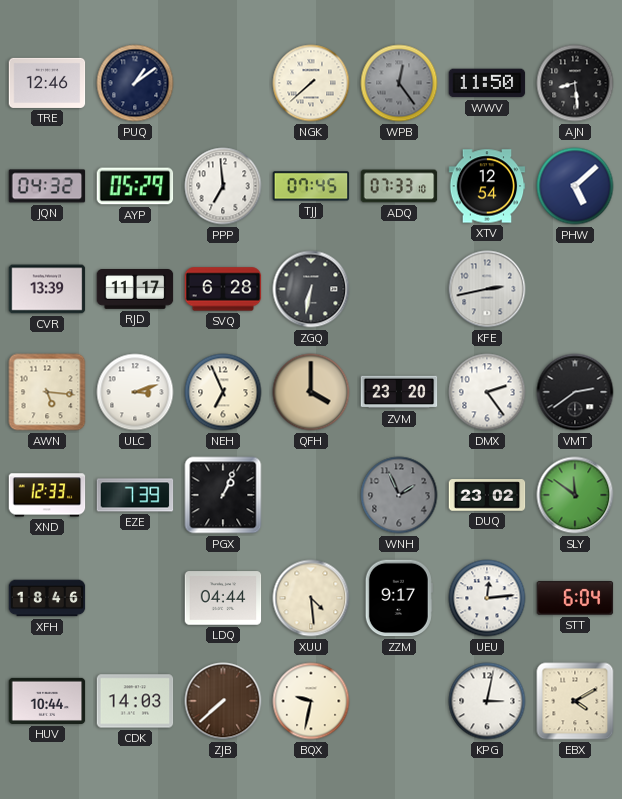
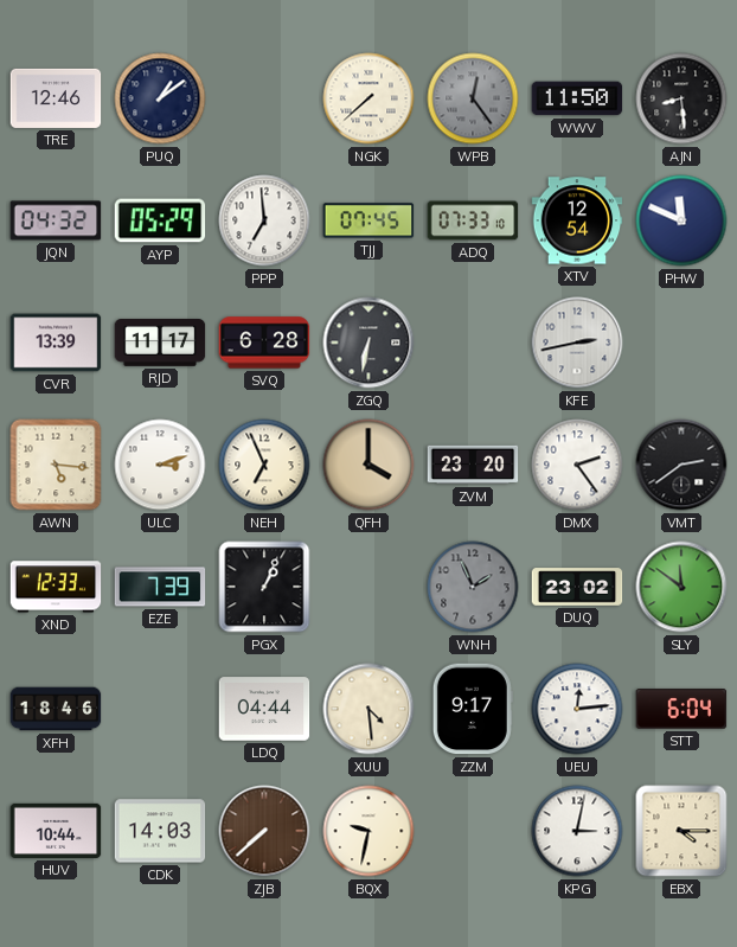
PHW: 5:08 -> 11:49 (681, 220)
EBX: 4:10 -> 4:15 (681, 831)
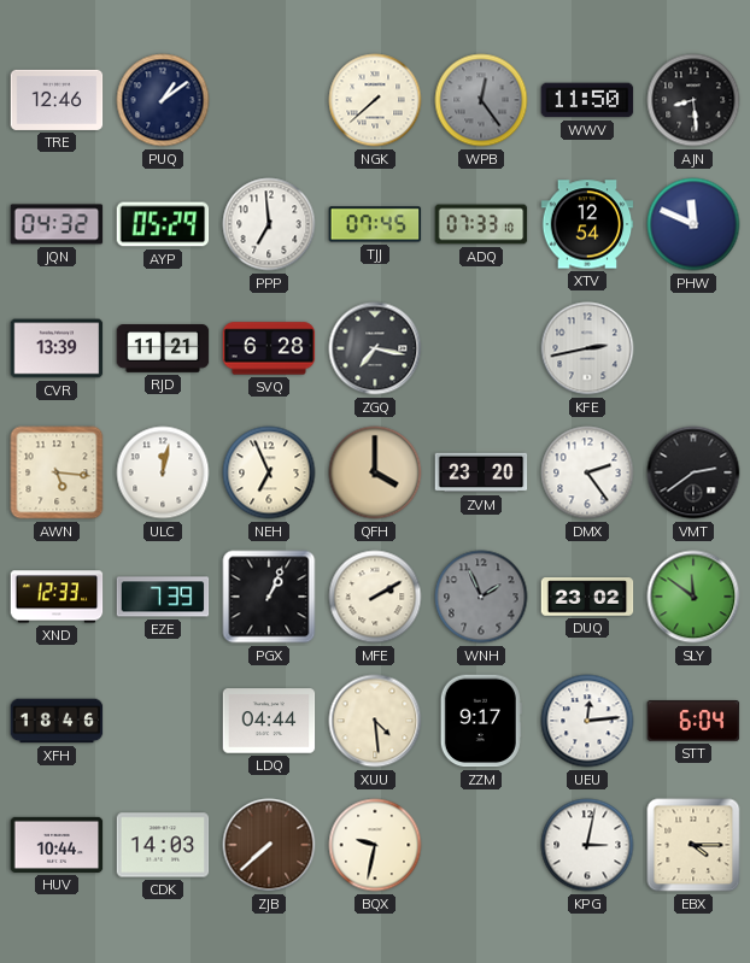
RJD: 11:17 -> 11:21 (163, 350)
ZGQ: 6:32 -> 7:17 (375, 348)
ULC: 3:12 -> 12:02 (163, 472)
MFE: none -> 2:10 (375, 597)
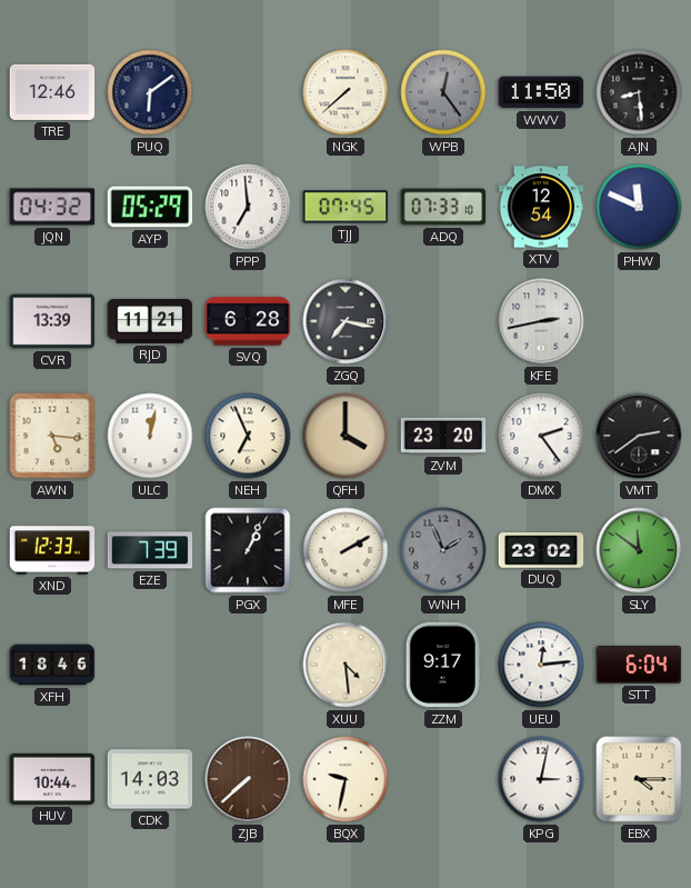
PUQ: 1:09 -> 6:09 (150, 92)
LDQ: 04:44 -> none (269, 721)
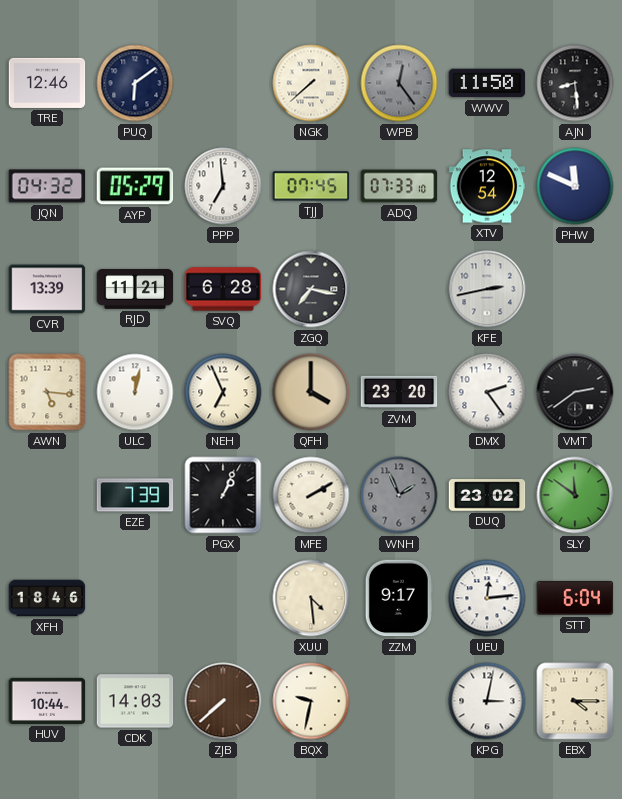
XND: 12:33 -> none (52, 550)
